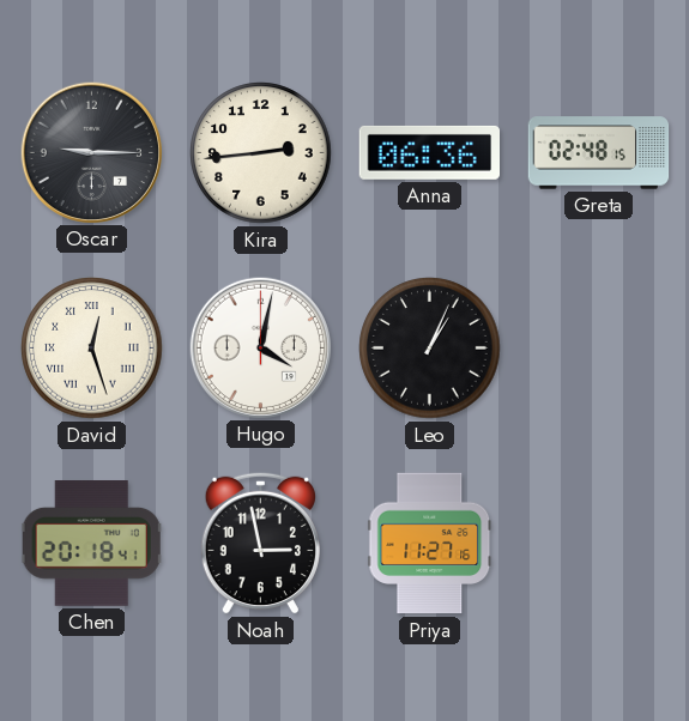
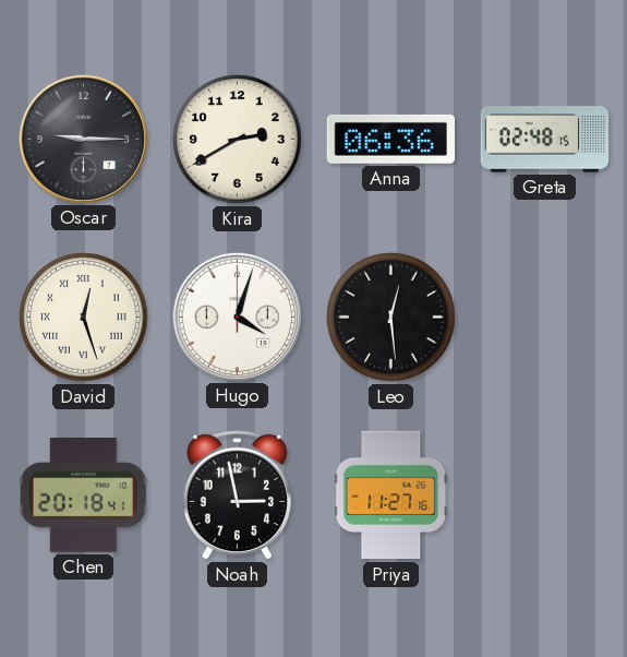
Kira: 2:44 -> 2:40 (238, 140)
Hugo: 4:02 -> 4:03 (237, 316)
Leo: 1:04 -> 12:29 (391, 318)
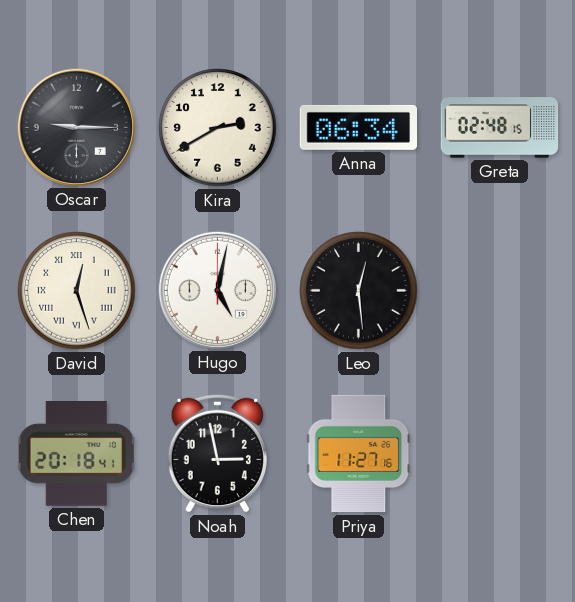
Anna: 06:36 -> 06:34 (359, 127)
Hugo: 4:03 -> 5:02 (217, 290)
